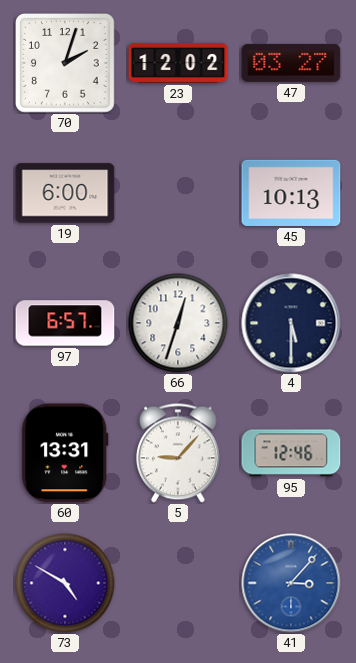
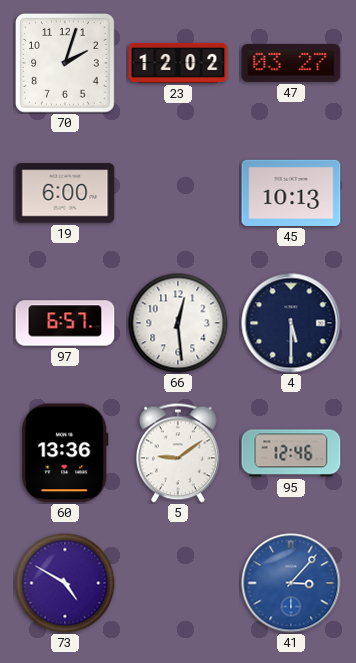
66: 12:33 -> 12:29 (178, 323)
60: 13:31 -> 13:36 (65, 453)
5: 9:07 -> 9:09 (178, 453)
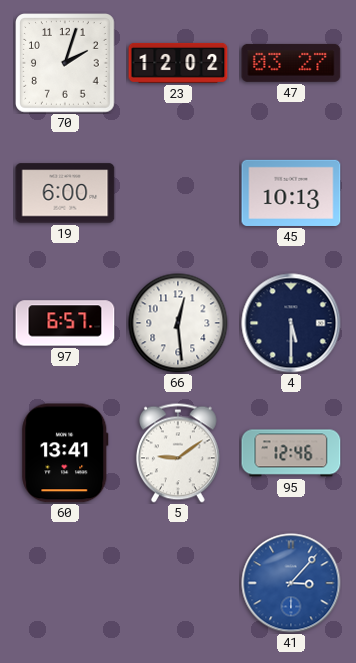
60: 13:36 -> 13:41 (65, 453)
73: 4:50 -> none (65, 583)
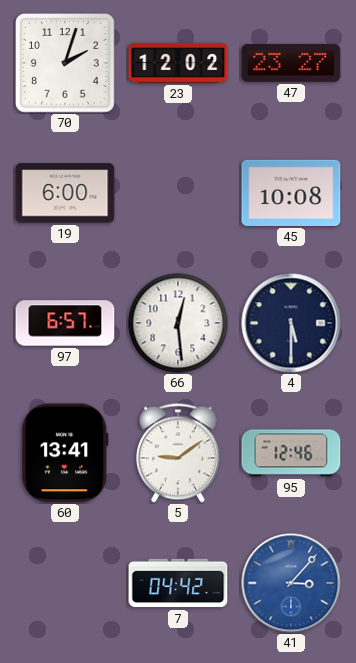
47: 03:27 -> 23:27 (291, 63)
45: 10:13 -> 10:08 (291, 193)
7: none -> 04:42 (178, 583)
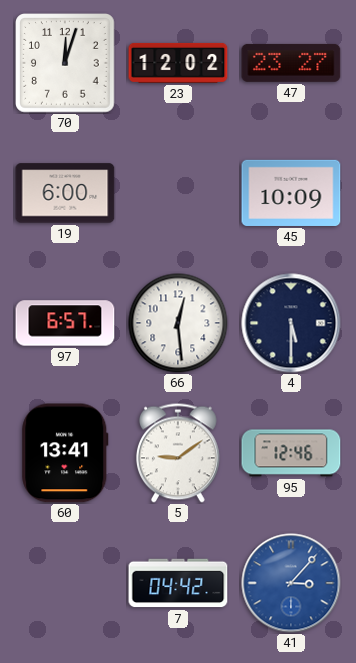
70: 2:03 -> 12:03 (65, 63)
45: 10:08 -> 10:09 (291, 193)
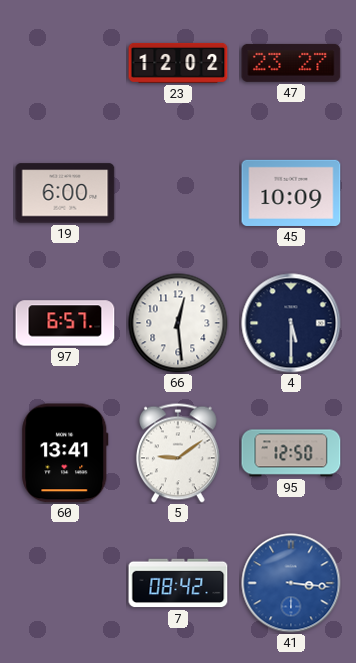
70: 12:03 -> none (65, 63)
95: 12:46 -> 12:50 (291, 453)
7: 04:42 -> 08:42 (178, 583)
41: 3:07 -> 3:16 (291, 583)
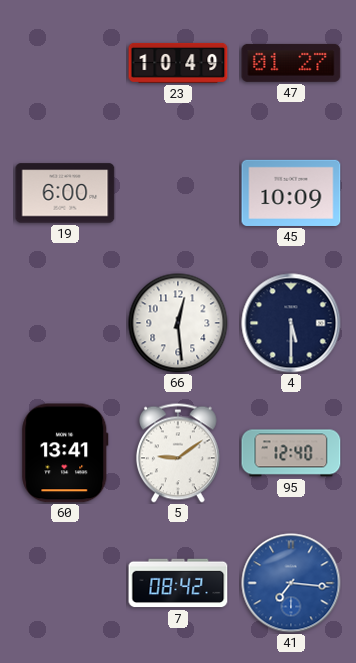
23: 12:02 -> 10:49 (178, 63)
47: 23:27 -> 01:27 (291, 63)
97: 6:57 -> none (65, 323)
95: 12:50 -> 12:40 (291, 453)
41: 3:16 -> 7:16 (291, 583)
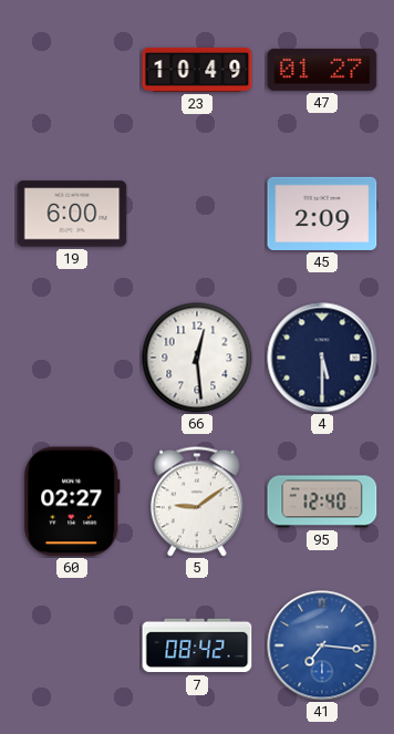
45: 10:09 -> 2:09 (322, 214)
60: 13:41 -> 02:27 (72, 502)
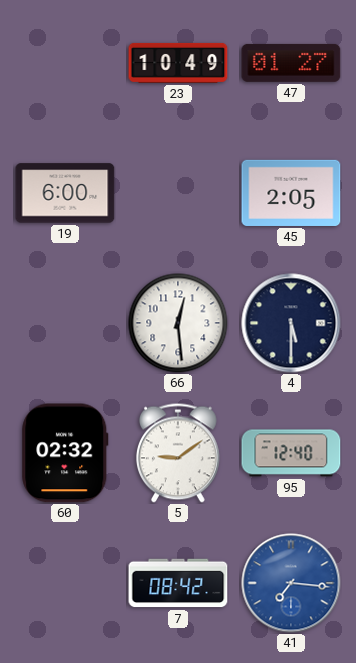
45: 2:09 -> 2:05 (291, 193)
60: 02:27 -> 02:32 (65, 453)
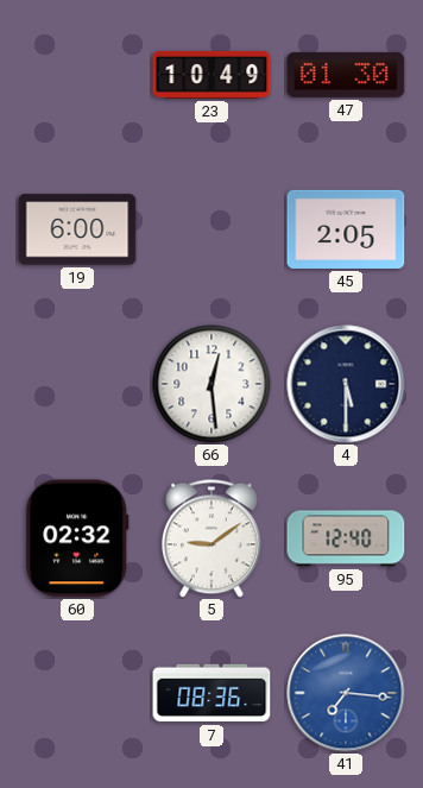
47: 01:27 -> 01:30 (346, 75)
7: 08:42 -> 08:36 (211, 693)
